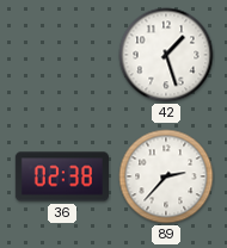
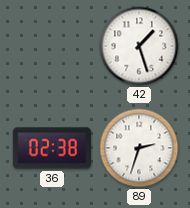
89: 2:37 -> 2:33 (139, 148)
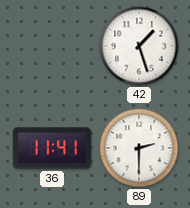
36: 02:38 -> 11:41 (52, 148)
89: 2:33 -> 2:30 (139, 148)
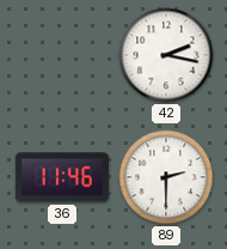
42: 1:27 -> 2:17 (166, 55)
36: 11:41 -> 11:46 (62, 177)
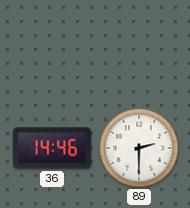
42: 2:17 -> none (166, 55)
36: 11:46 -> 14:46 (52, 148)
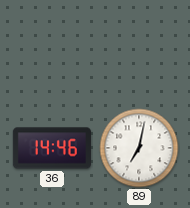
89: 2:30 -> 7:02 (139, 148)
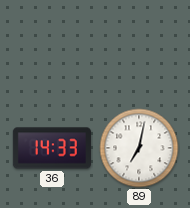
36: 14:46 -> 14:33 (52, 148)
